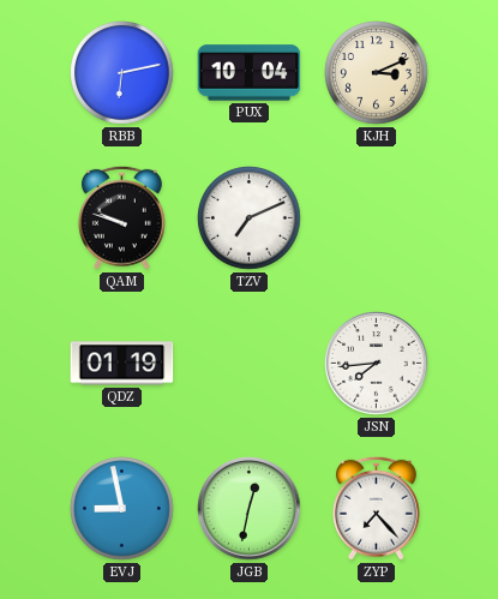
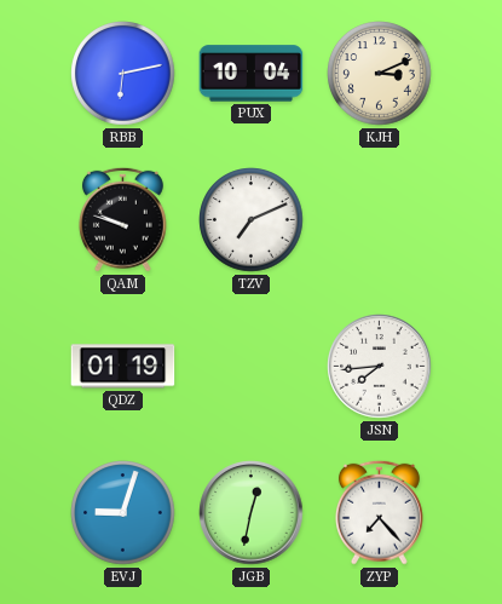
EVJ: 8:58 -> 9:03 (123, 513)
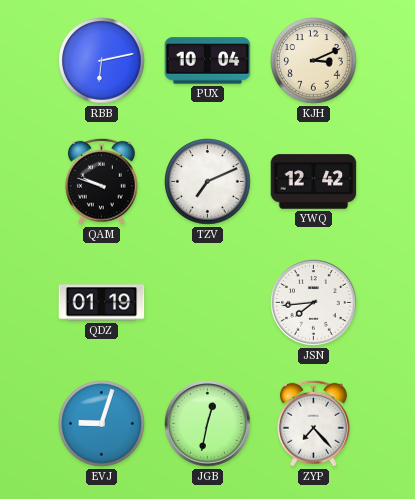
YWQ: none -> 12:42 (314, 182)
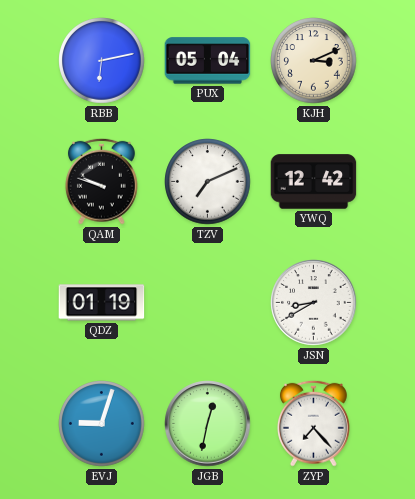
PUX: 10:04 -> 05:04 (208, 61)
JSN: 7:44 -> 8:40 (314, 303)
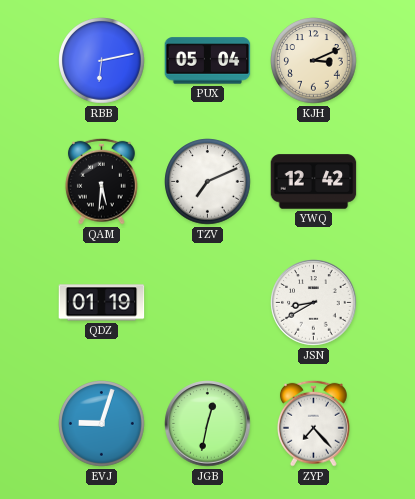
QAM: 9:48 -> 5:31 (101, 181)
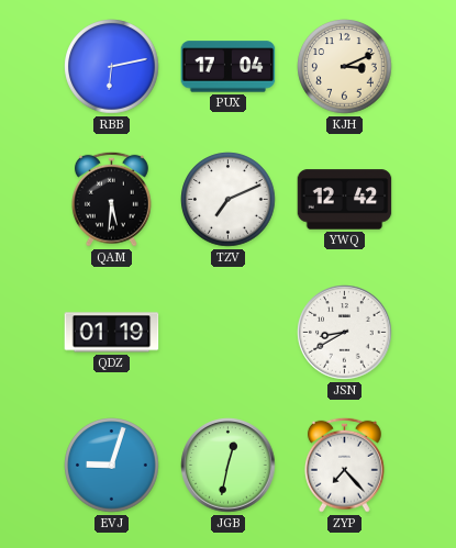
PUX: 05:04 -> 17:04 (229, 67)
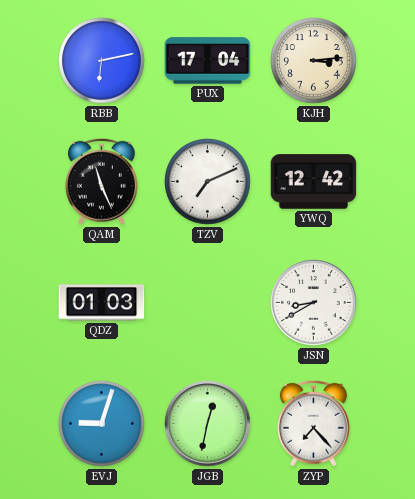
KJH: 3:11 -> 3:14 (314, 61)
QAM: 5:31 -> 11:26 (101, 181)
QDZ: 01:19 -> 01:03 (102, 303)
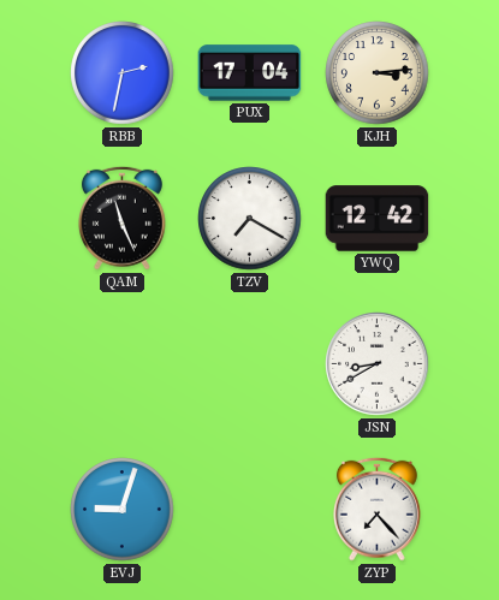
RBB: 6:13 -> 2:32 (123, 73)
TZV: 7:11 -> 7:20 (250, 219)
QDZ: 01:03 -> none (102, 303)
JGB: 12:32 -> none (208, 424)
